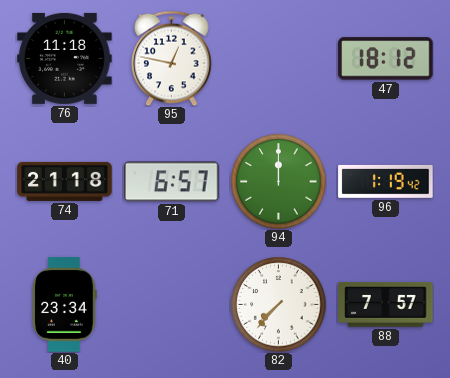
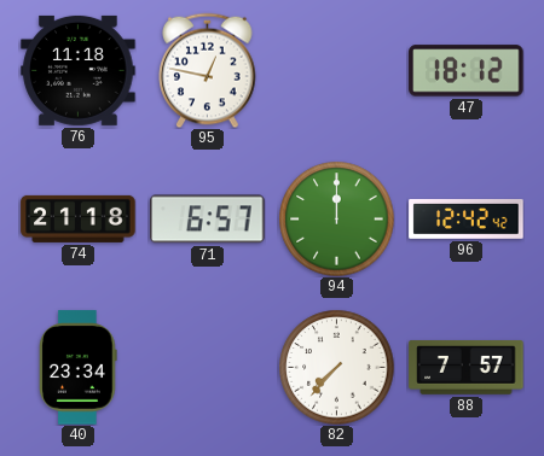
96: 1:19 -> 12:42 (467, 220)
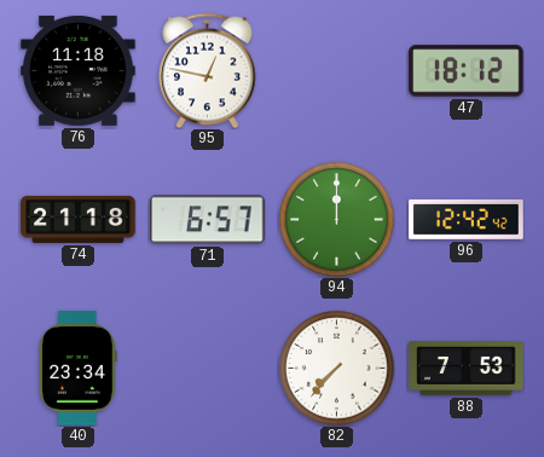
88: 7:57 -> 7:53 (467, 368)
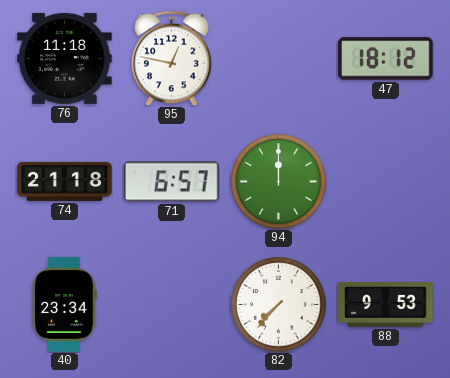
96: 12:42 -> none (467, 220)
88: 7:53 -> 9:53 (386, 304)
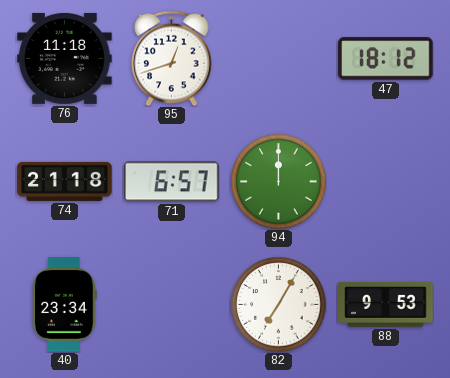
95: 12:47 -> 12:42 (172, 58)
82: 7:37 -> 7:05 (278, 304)
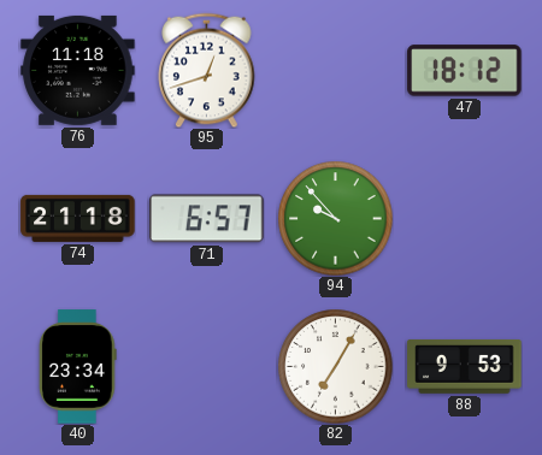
94: 12:00 -> 9:53 (335, 218)
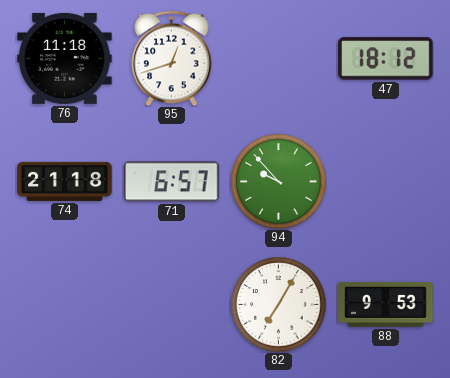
40: 23:34 -> none (78, 367)
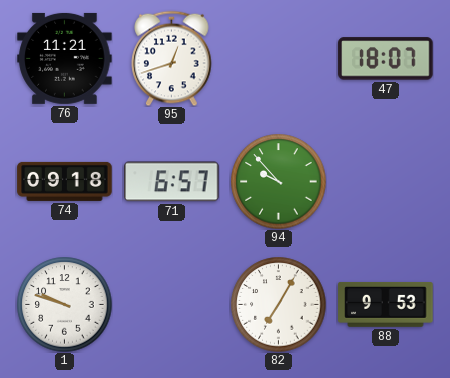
76: 11:18 -> 11:21 (65, 58)
47: 18:12 -> 18:07 (386, 59)
74: 21:18 -> 09:18 (65, 181)
1: none -> 9:48 (64, 304)
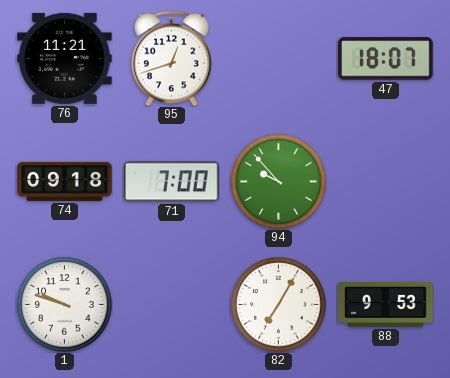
71: 6:57 -> 7:00 (172, 182)
